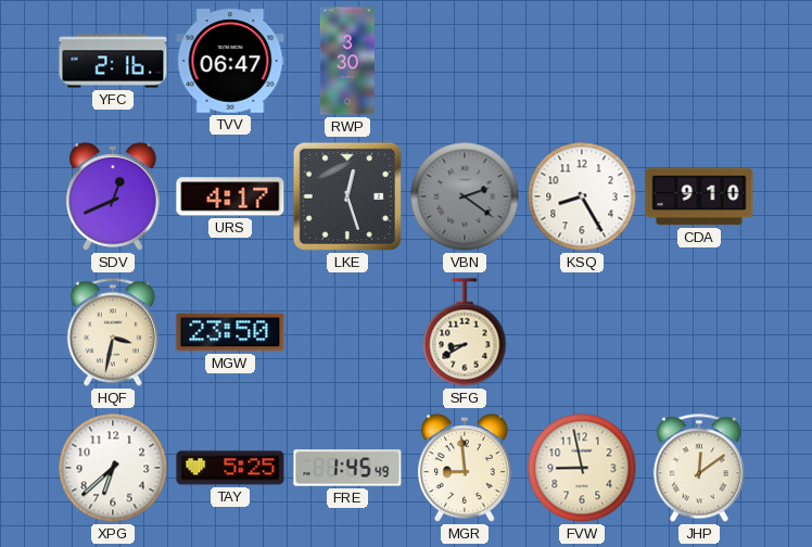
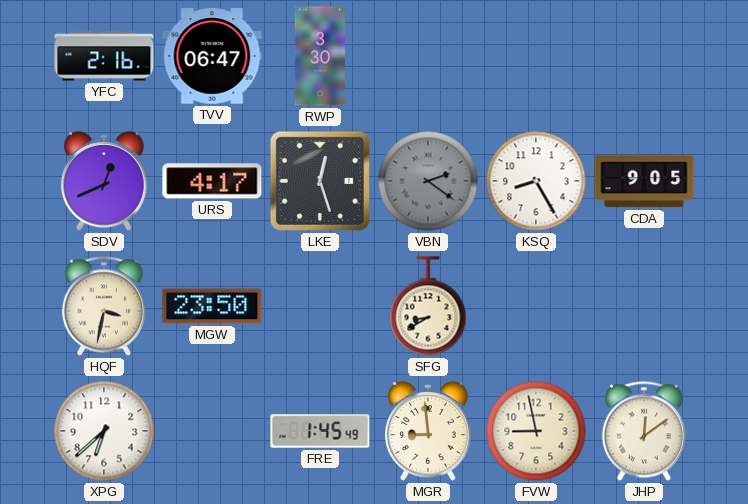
CDA: 9:10 -> 9:05 (644, 181)
TAY: 5:25 -> none (230, 468)
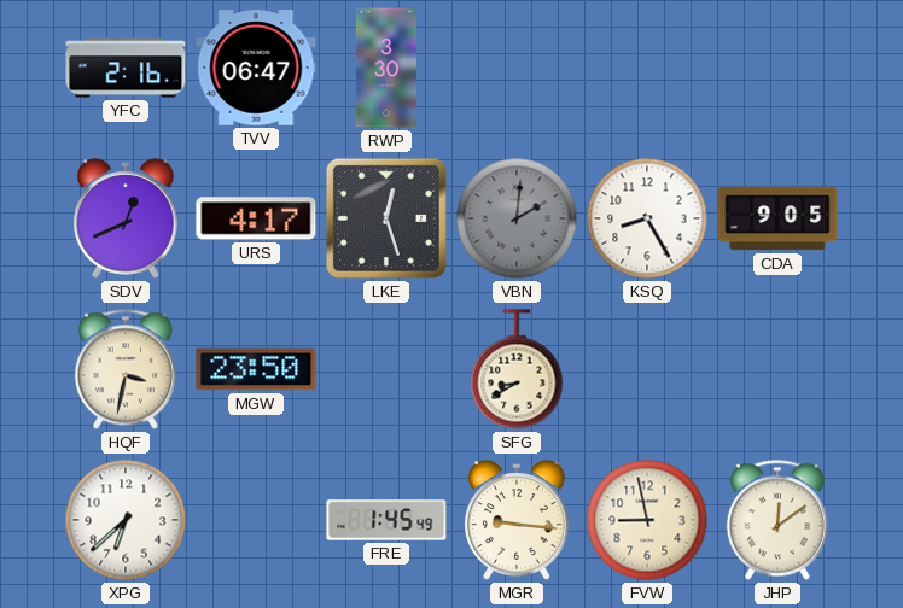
VBN: 2:21 -> 2:01 (517, 218)
MGR: 8:59 -> 9:16 (518, 520)
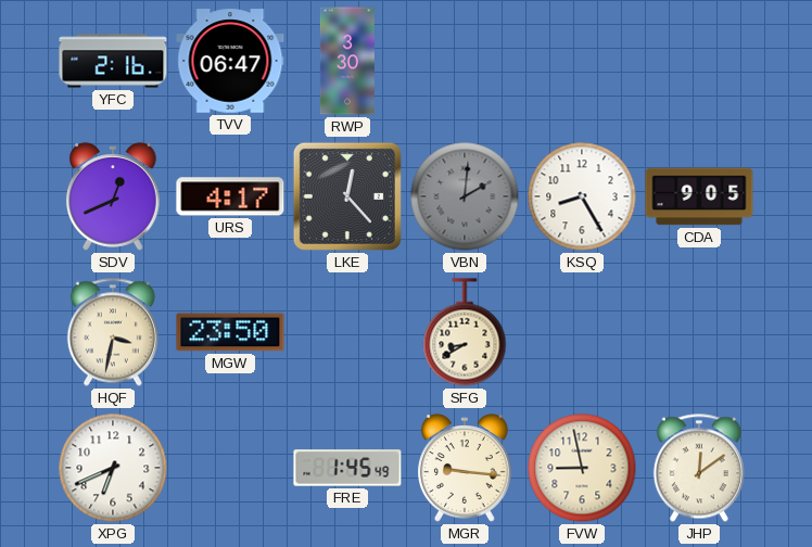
LKE: 12:27 -> 12:23 (347, 196)
XPG: 6:38 -> 6:41 (113, 468)
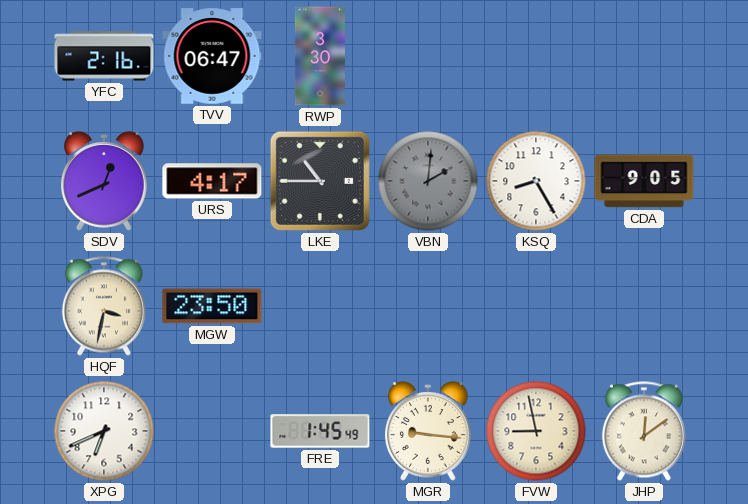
LKE: 12:23 -> 10:45 (320, 181)
SFG: 8:40 -> none (465, 332)
